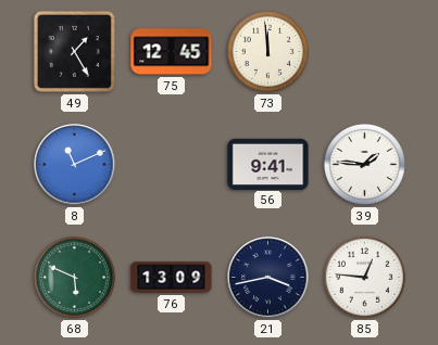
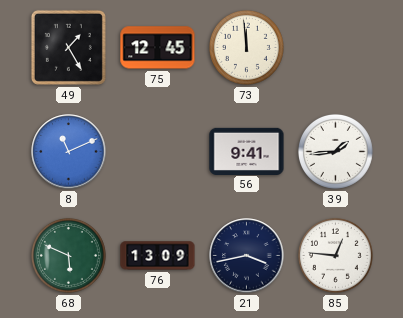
39: 1:46 -> 1:44 (335, 151)
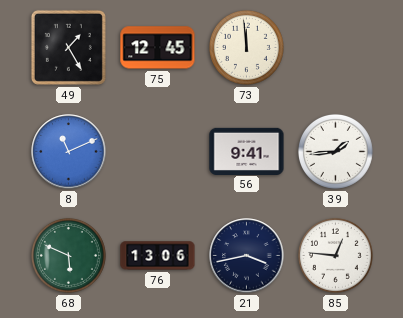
76: 13:09 -> 13:06 (158, 256)
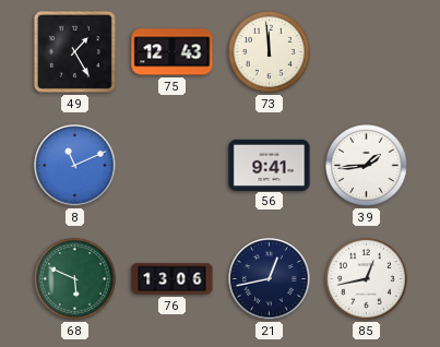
75: 12:45 -> 12:43 (173, 52)
21: 3:43 -> 12:43 (270, 279)
85: 12:46 -> 12:43 (366, 278)
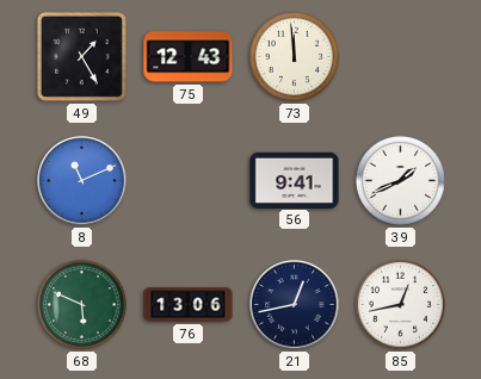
39: 1:44 -> 1:41 (400, 180)
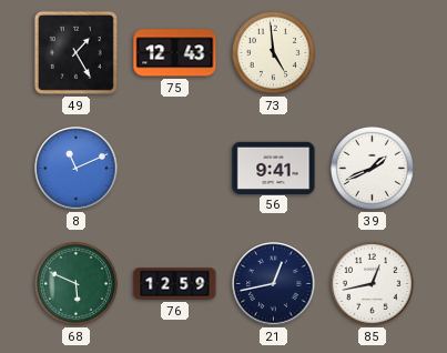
73: 11:59 -> 4:59 (273, 52)
76: 13:06 -> 12:59 (175, 284)
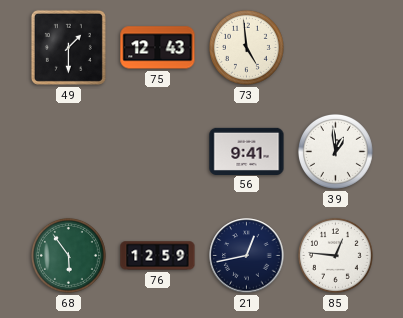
49: 1:25 -> 1:30 (68, 47)
8: 11:11 -> none (77, 169)
39: 1:41 -> 12:59 (335, 151)
68: 5:49 -> 5:54 (68, 255)
85: 12:43 -> 12:46 (335, 255)
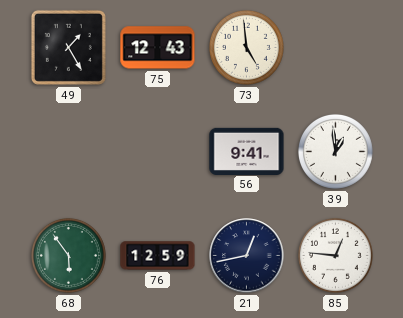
49: 1:30 -> 1:25 (68, 47)
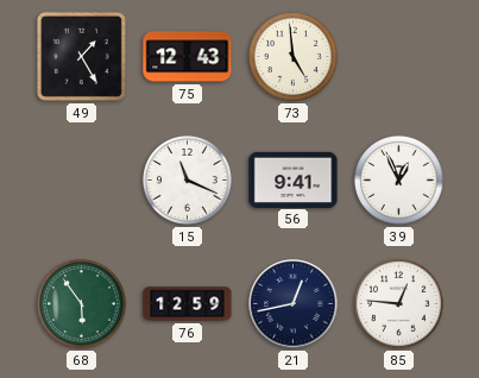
15: none -> 11:19 (187, 179)
39: 12:59 -> 12:56 (398, 179)
